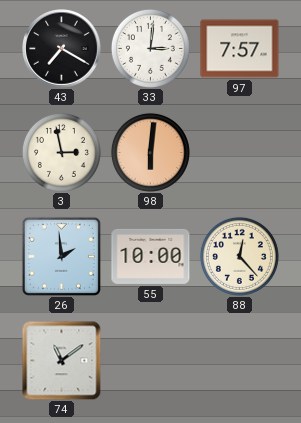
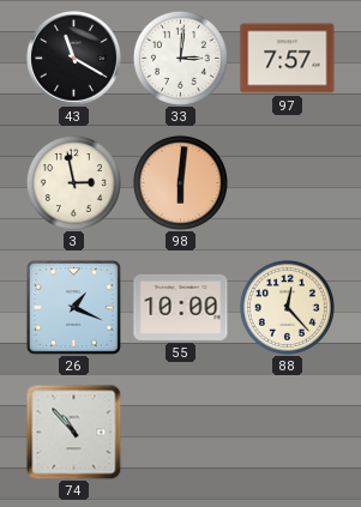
43: 7:20 -> 11:20 (74, 59)
26: 1:59 -> 1:19 (73, 307)
74: 11:09 -> 10:53 (73, 431)
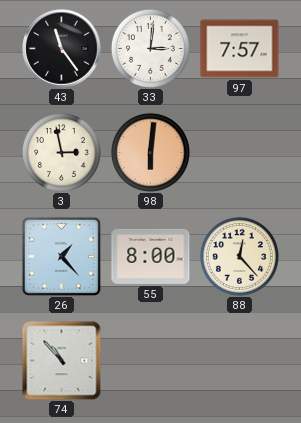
43: 11:20 -> 11:24 (62, 49)
26: 1:19 -> 1:23 (61, 256)
55: 10:00 -> 8:00 (151, 256)
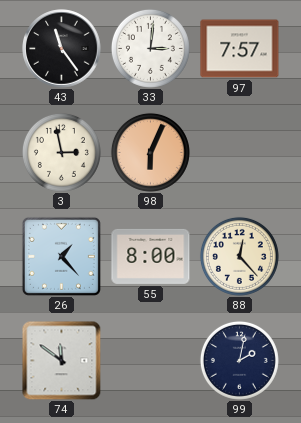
98: 6:01 -> 6:04 (150, 152)
74: 10:53 -> 11:51 (61, 360)
99: none -> 2:02 (239, 360)
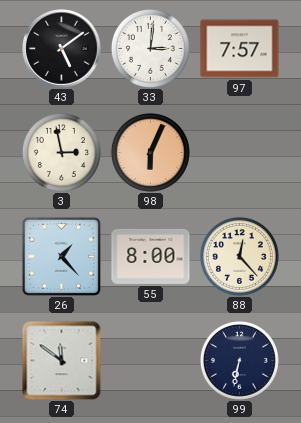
43: 11:24 -> 5:09 (62, 49)
99: 2:02 -> 6:32 (239, 360)
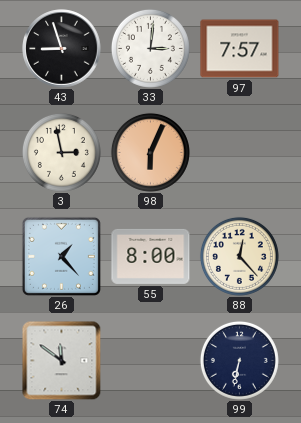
43: 5:09 -> 8:57 (62, 49)
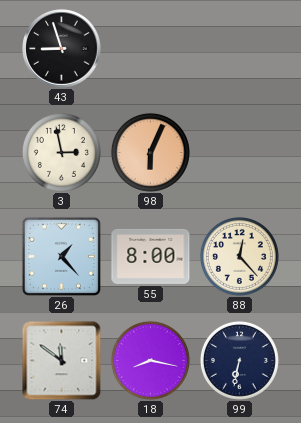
33: 3:01 -> none (150, 48)
97: 7:57 -> none (240, 49)
18: none -> 8:17 (150, 360)
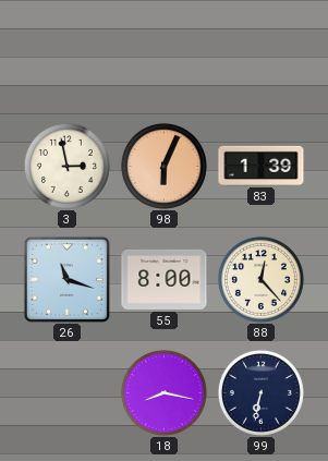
43: 8:57 -> none (62, 49)
83: none -> 1:39 (262, 166)
26: 1:23 -> 11:18 (66, 279)
74: 11:51 -> none (61, 360)
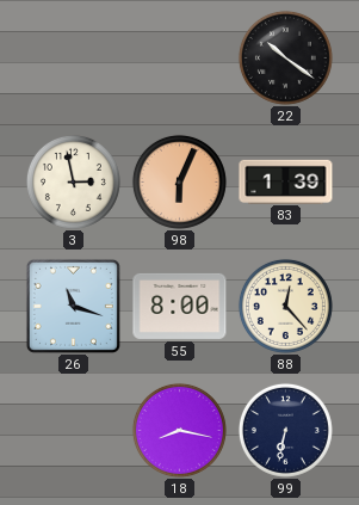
22: none -> 10:21 (285, 57)
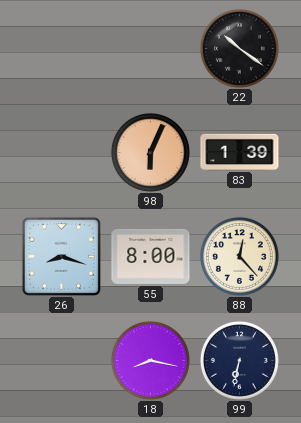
3: 2:58 -> none (73, 181)
26: 11:18 -> 8:18 (61, 256)
